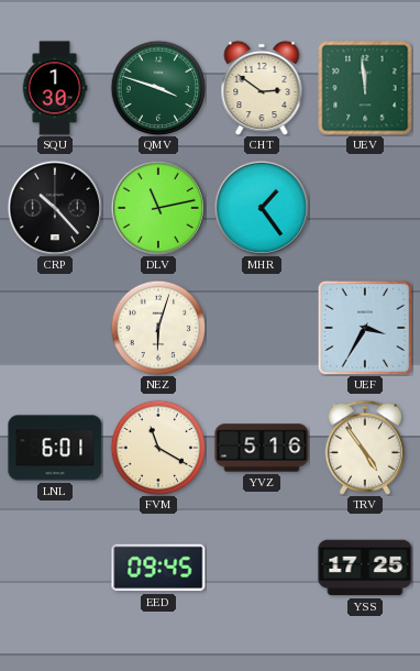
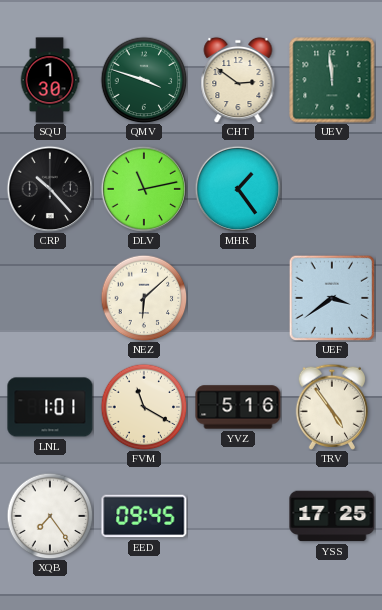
NEZ: 6:03 -> 6:08 (144, 298)
UEF: 3:35 -> 3:39 (332, 298)
LNL: 6:01 -> 1:01 (50, 407)
XQB: none -> 7:24 (50, 516)
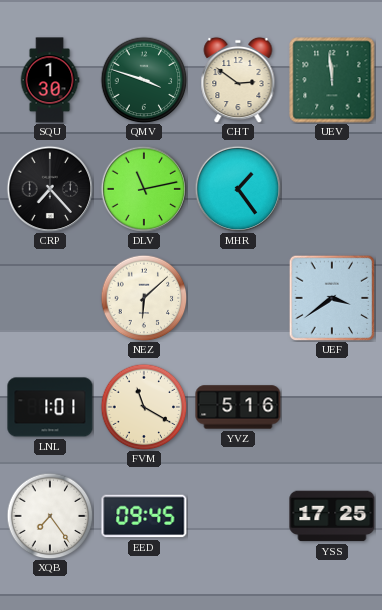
CRP: 10:23 -> 7:23 (50, 189)
TRV: 4:54 -> none (331, 407)
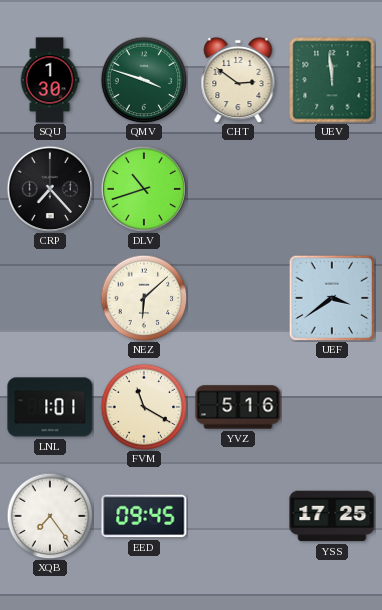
DLV: 11:13 -> 10:42 (144, 189)
MHR: 1:24 -> none (238, 189)
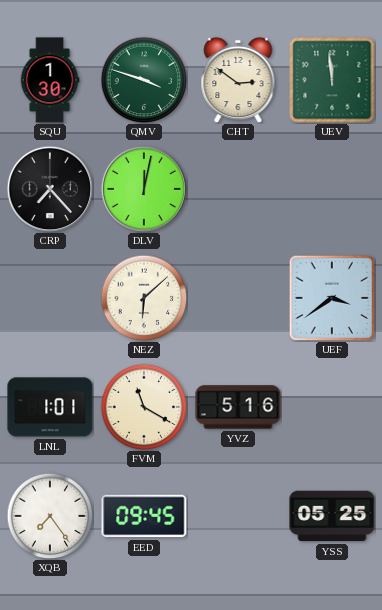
DLV: 10:42 -> 12:02 (144, 189)
YSS: 17:25 -> 05:25 (332, 516)
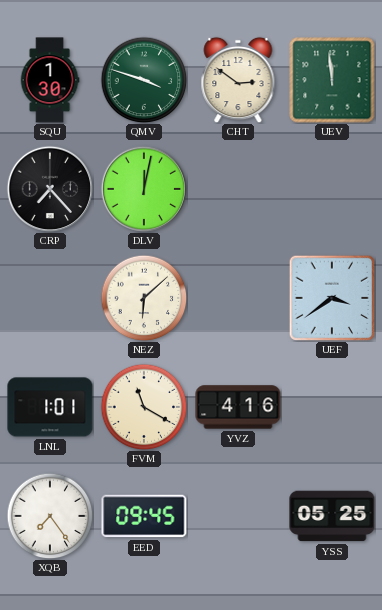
YVZ: 5:16 -> 4:16 (238, 407)
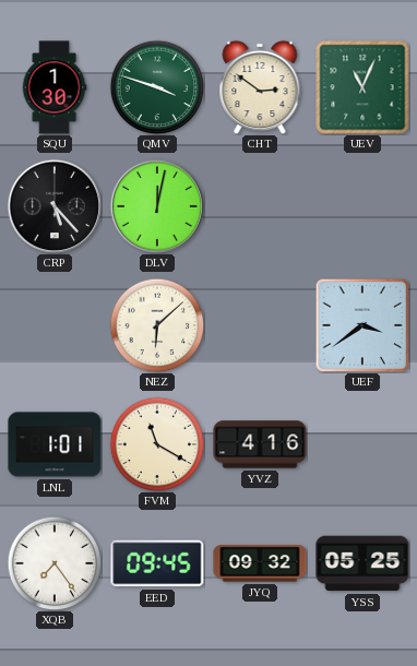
UEV: 11:59 -> 11:04 (362, 87)
CRP: 7:23 -> 5:23 (55, 206)
JYQ: none -> 09:32 (260, 563)
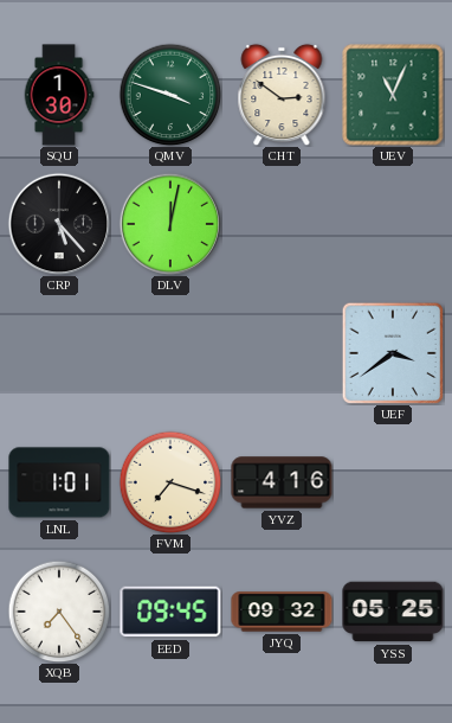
NEZ: 6:08 -> none (157, 325)
FVM: 11:20 -> 7:18 (170, 482)
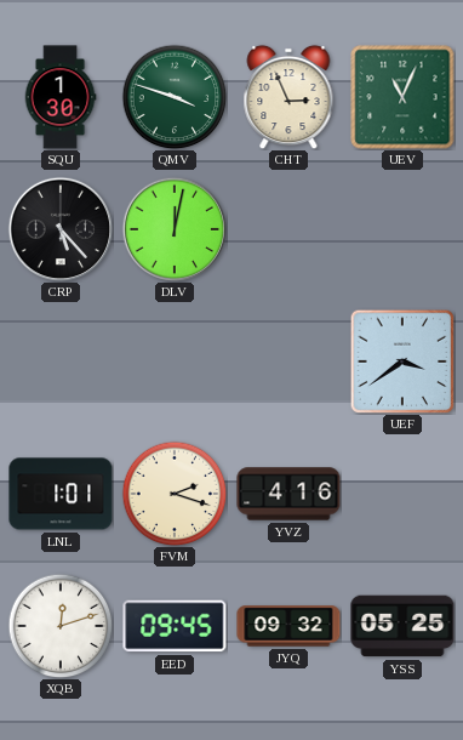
CHT: 2:51 -> 2:56 (288, 97)
FVM: 7:18 -> 2:18 (175, 494)
XQB: 7:24 -> 12:12 (61, 626)
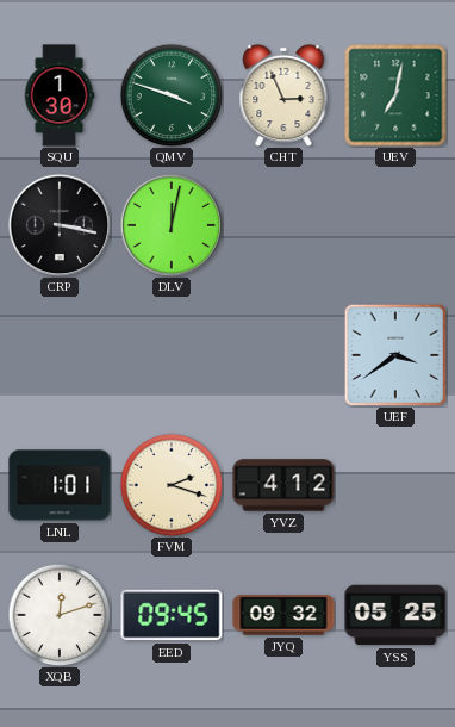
UEV: 11:04 -> 7:02 (395, 95)
CRP: 5:23 -> 3:17 (60, 225)
YVZ: 4:16 -> 4:12 (283, 485)
